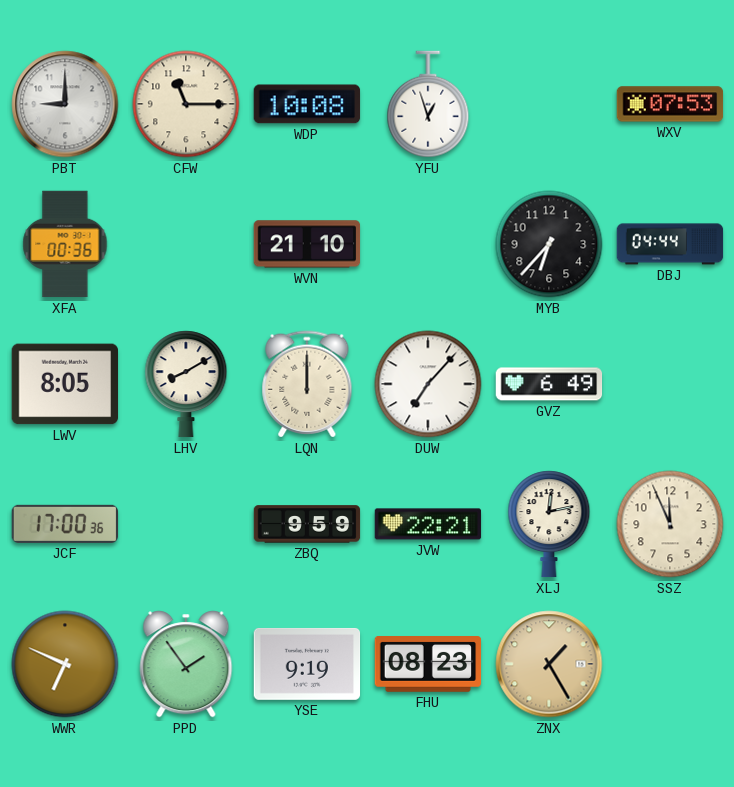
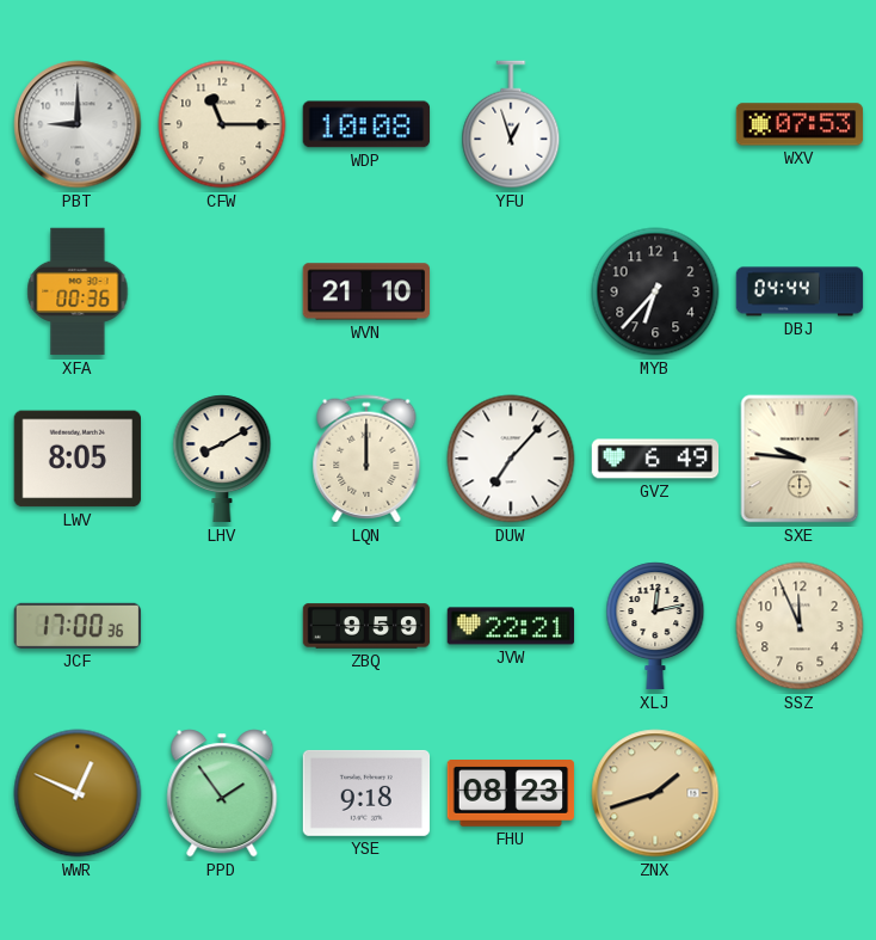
SXE: none -> 9:46 (800, 459)
WWR: 6:49 -> 12:49 (78, 793)
YSE: 9:19 -> 9:18 (366, 793)
ZNX: 1:25 -> 1:42 (655, 793)
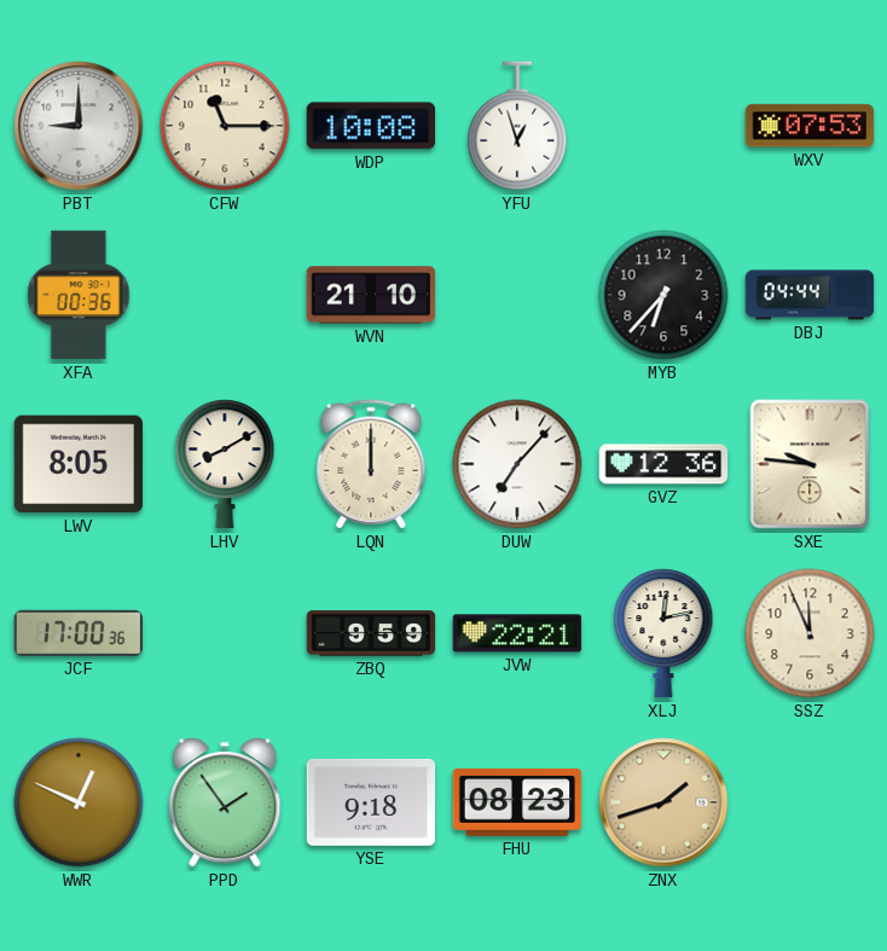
GVZ: 6:49 -> 12:36 (663, 464)
